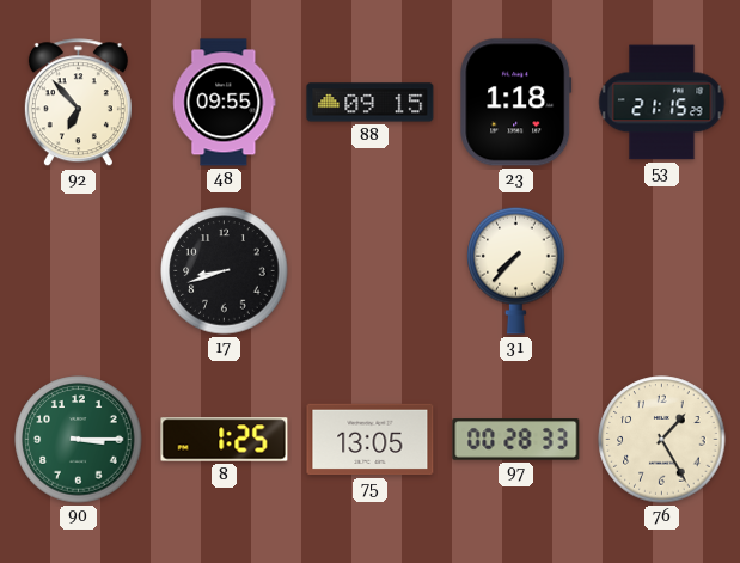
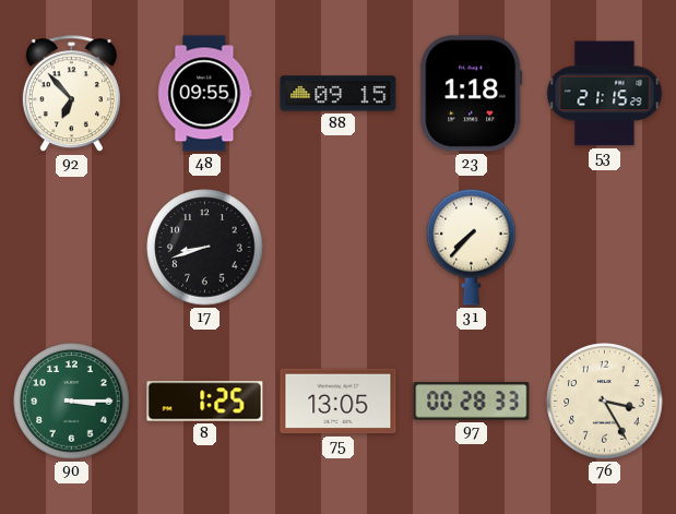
76: 1:25 -> 3:25 (605, 402)
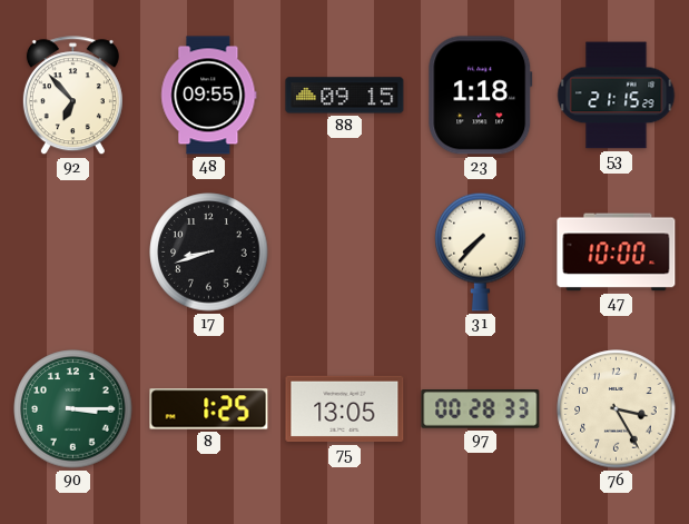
47: none -> 10:00 (617, 253)
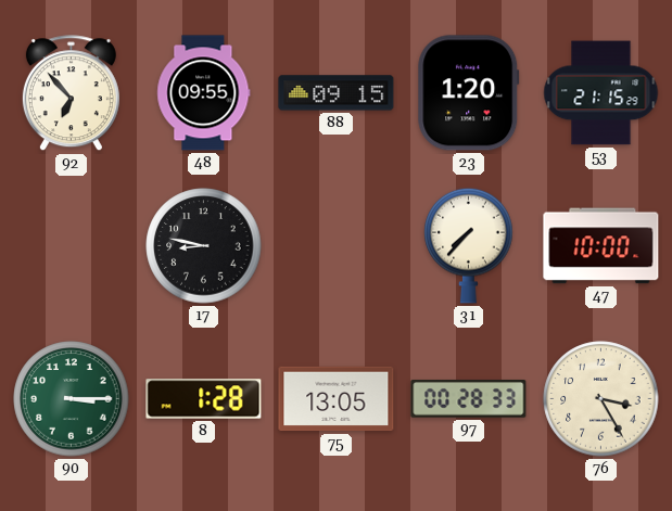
23: 1:18 -> 1:20 (469, 93)
17: 8:42 -> 8:47 (204, 246)
8: 1:25 -> 1:28 (204, 399)
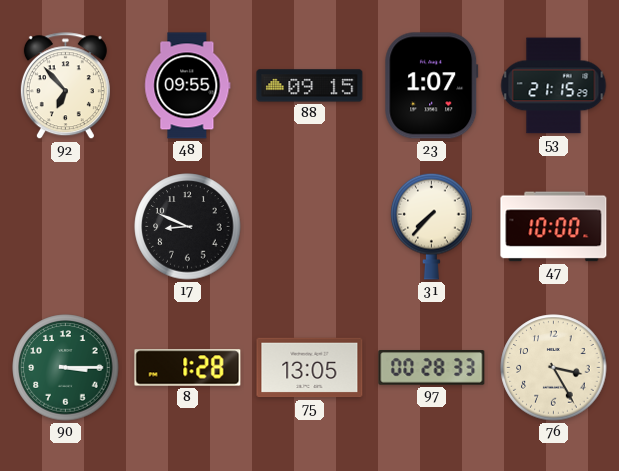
23: 1:20 -> 1:07 (432, 86)
17: 8:47 -> 8:49 (188, 227)
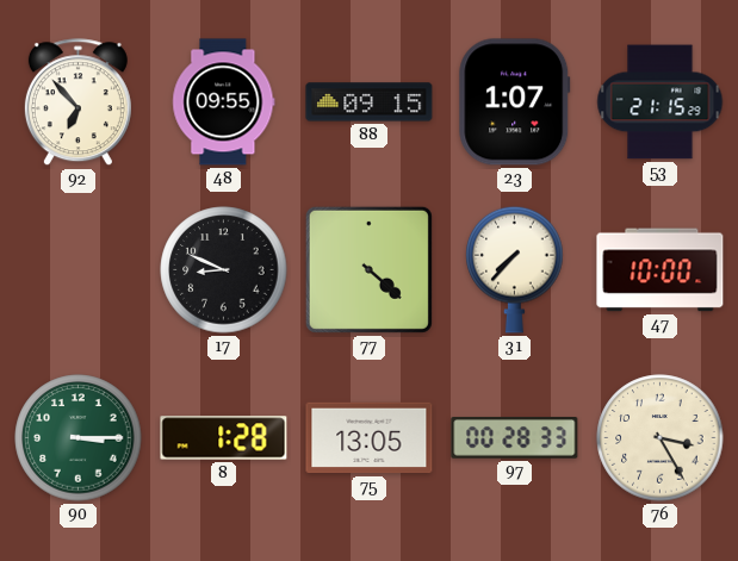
77: none -> 4:22 (368, 269)
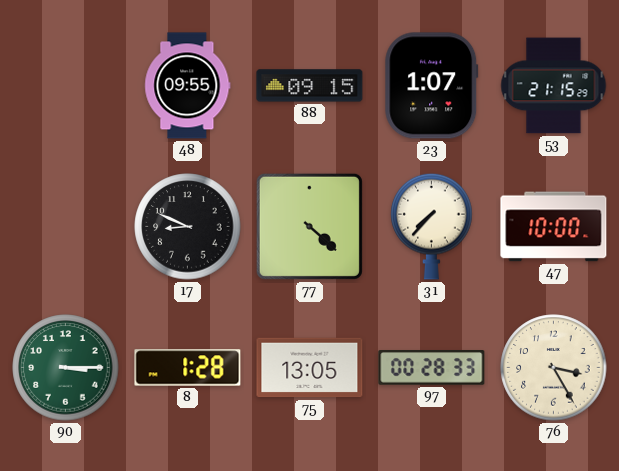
92: 6:53 -> none (77, 102)
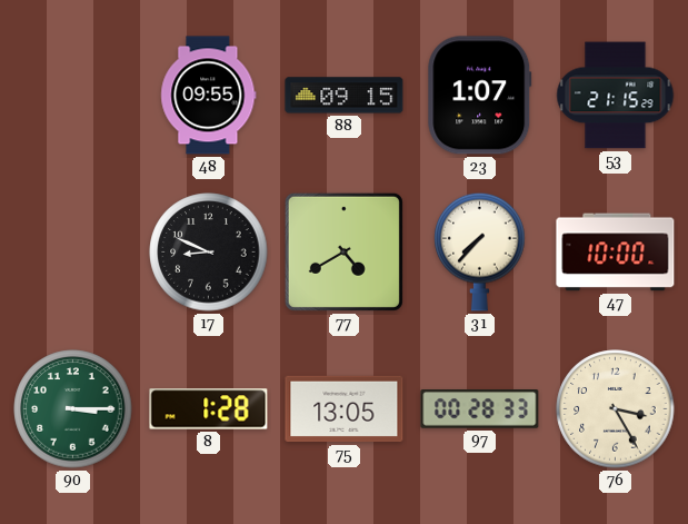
77: 4:22 -> 4:40 (343, 251)
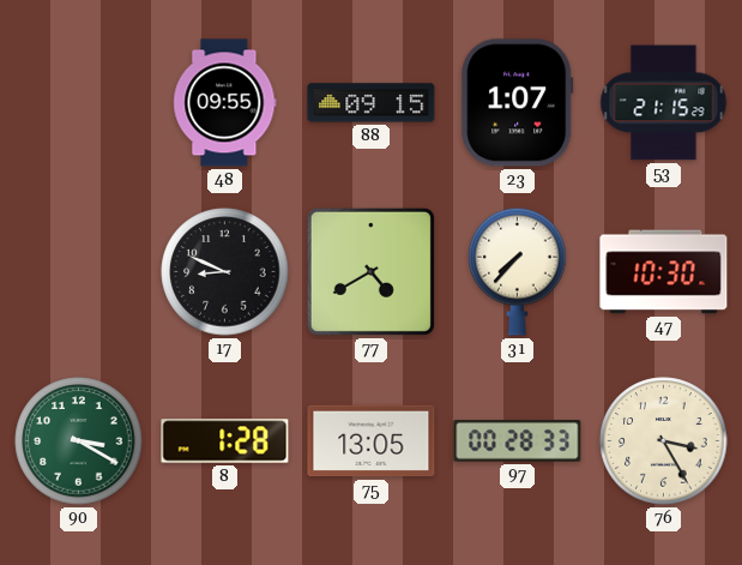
47: 10:00 -> 10:30 (664, 272)
90: 3:15 -> 3:20 (79, 441)
